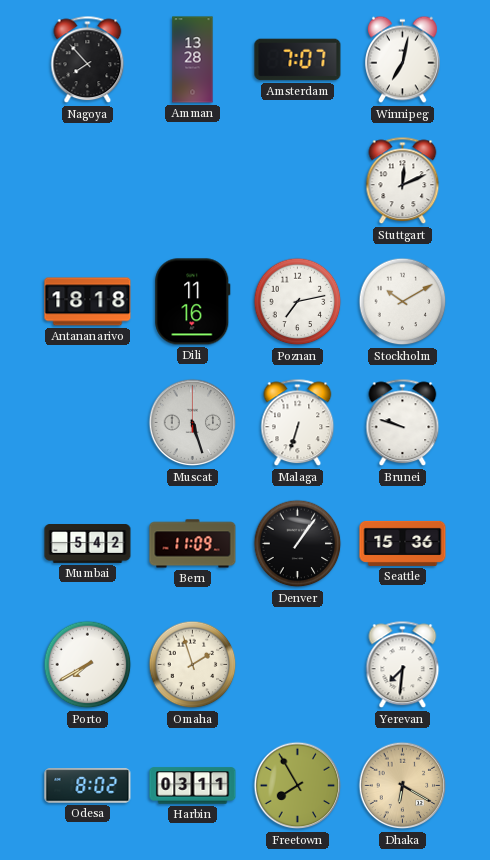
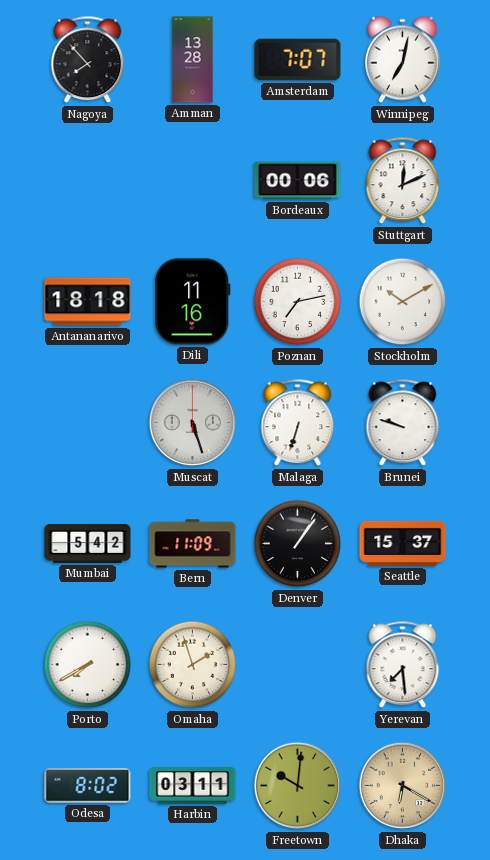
Bordeaux: none -> 00:06 (298, 181)
Seattle: 15:36 -> 15:37 (403, 543)
Yerevan: 7:31 -> 7:29 (403, 665)
Freetown: 7:55 -> 10:01 (298, 786)
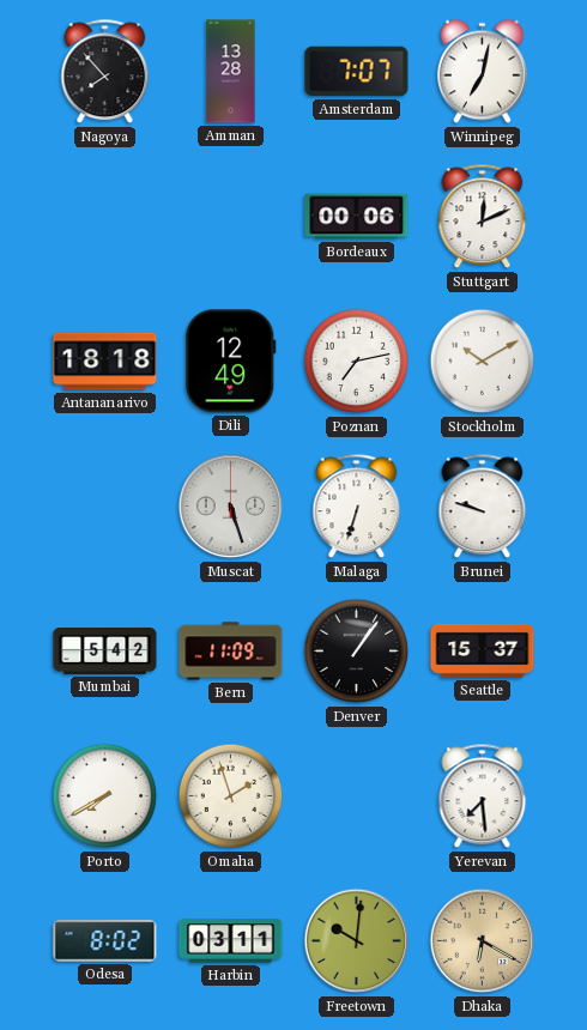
Dili: 11:16 -> 12:49 (231, 362)
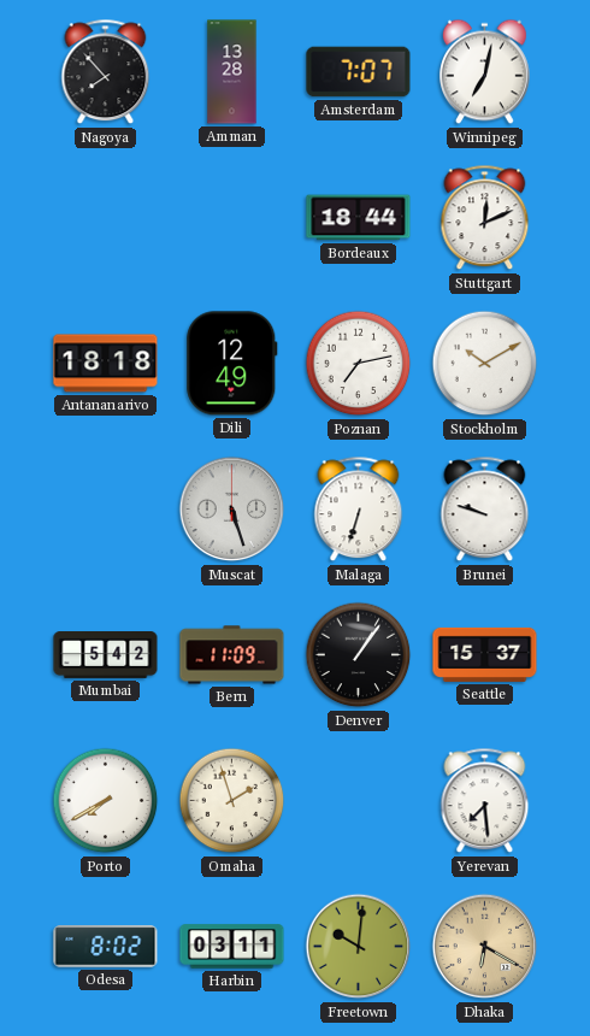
Bordeaux: 00:06 -> 18:44 (359, 218)
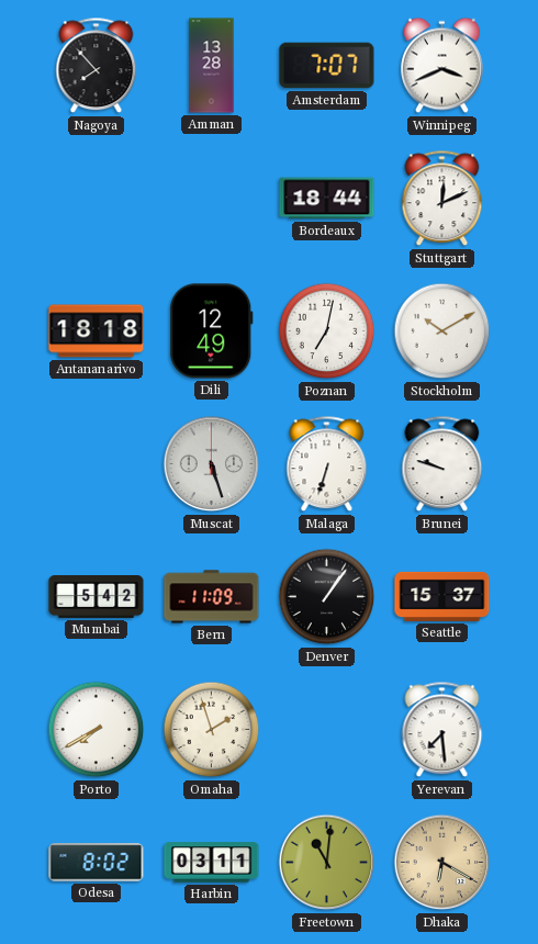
Winnipeg: 7:02 -> 3:41 (442, 66)
Poznan: 7:13 -> 7:02 (327, 331)
Freetown: 10:01 -> 11:01 (327, 863)
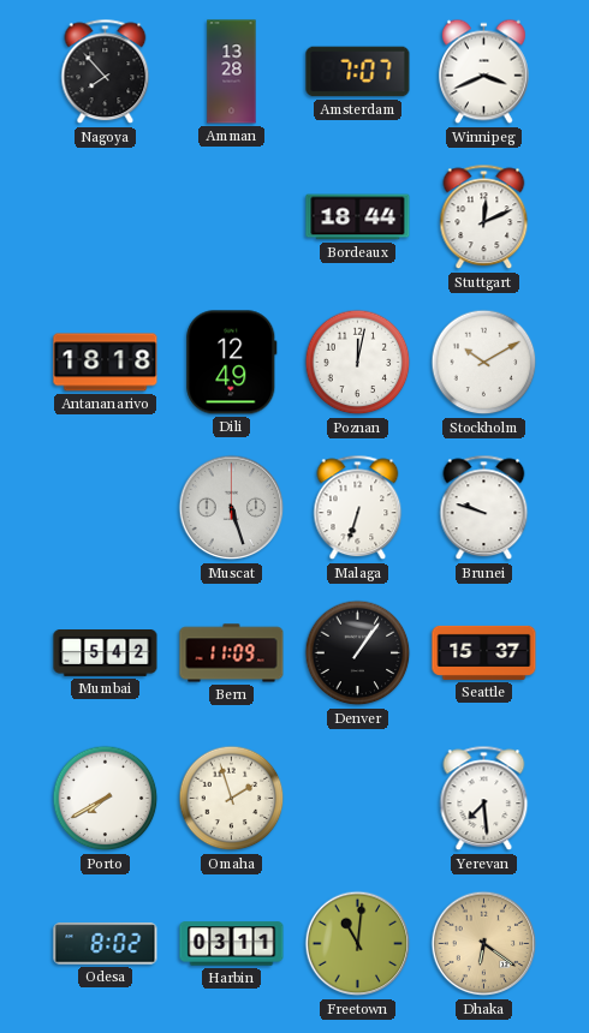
Poznan: 7:02 -> 12:02 (358, 363)
Dhaka: 6:20 -> 6:21 (484, 944)
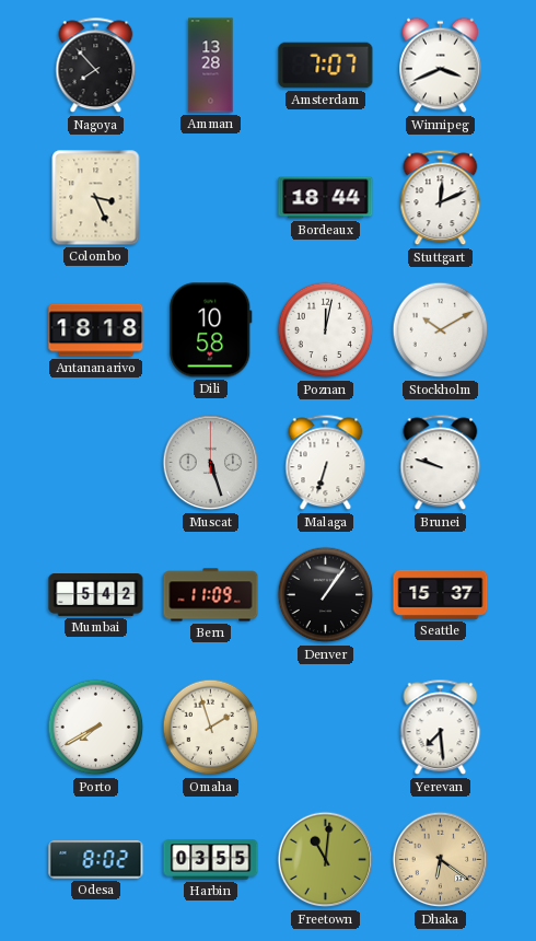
Colombo: none -> 3:26 (96, 198)
Dili: 12:49 -> 10:58 (211, 330)
Harbin: 03:11 -> 03:55 (211, 860)
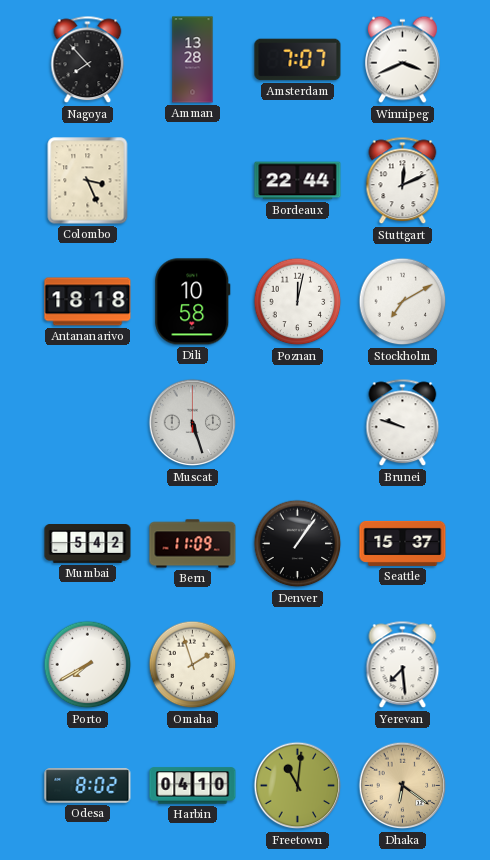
Bordeaux: 18:44 -> 22:44 (298, 181)
Stockholm: 10:10 -> 7:10 (403, 302)
Malaga: 6:33 -> none (326, 463)
Harbin: 03:55 -> 04:10 (193, 786)
